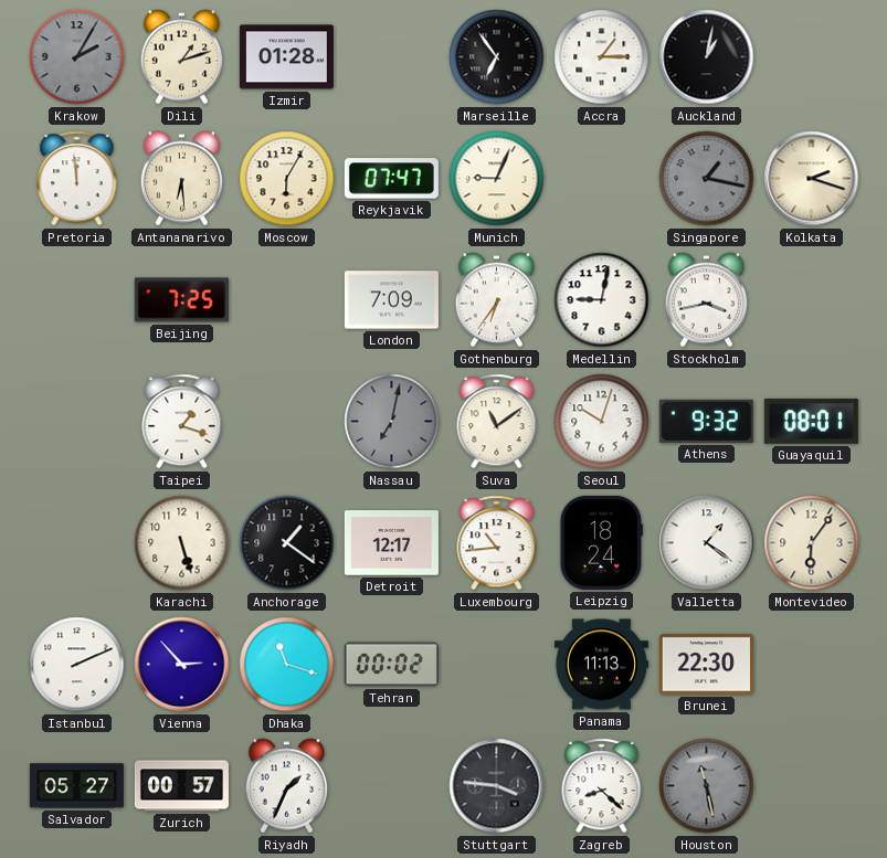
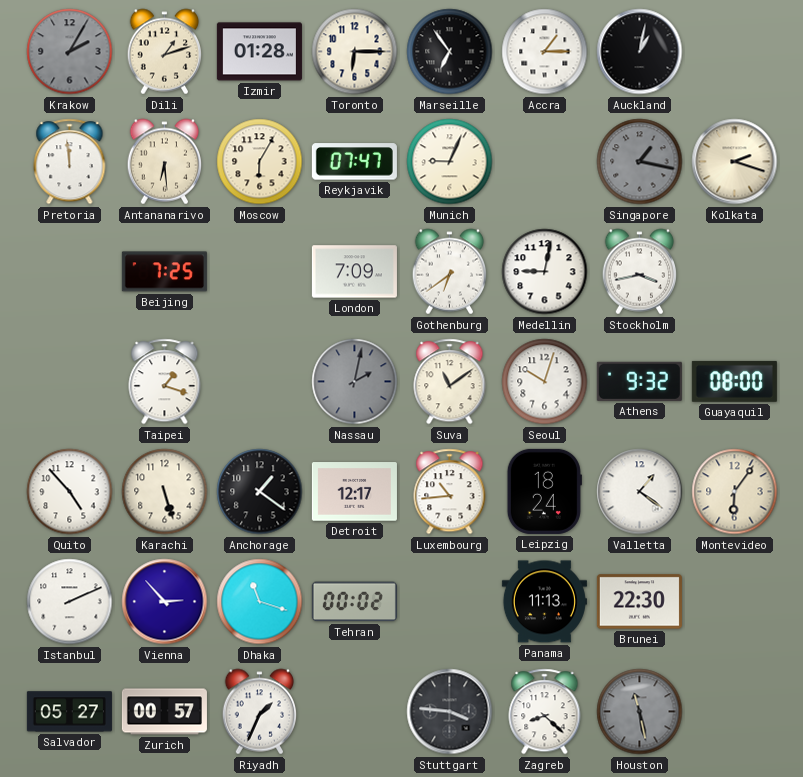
Toronto: none -> 6:15 (355, 52)
Gothenburg: 6:36 -> 6:39 (450, 272)
Nassau: 7:02 -> 2:02 (355, 382)
Guayaquil: 08:01 -> 08:00 (734, 381)
Quito: none -> 4:53 (70, 492)
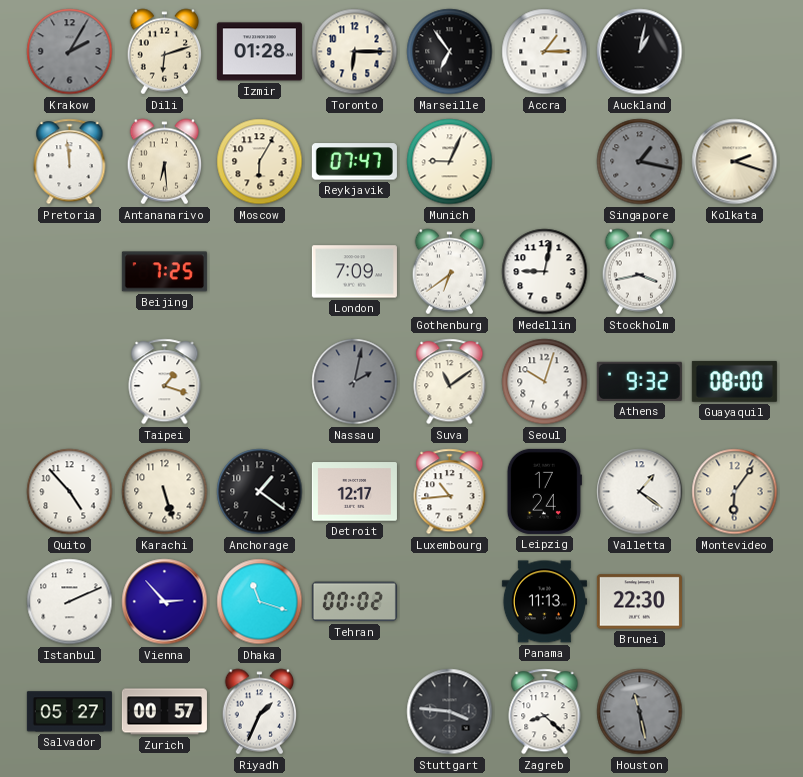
Dili: 1:12 -> 6:12 (165, 52)
Leipzig: 18:24 -> 17:24 (544, 491)
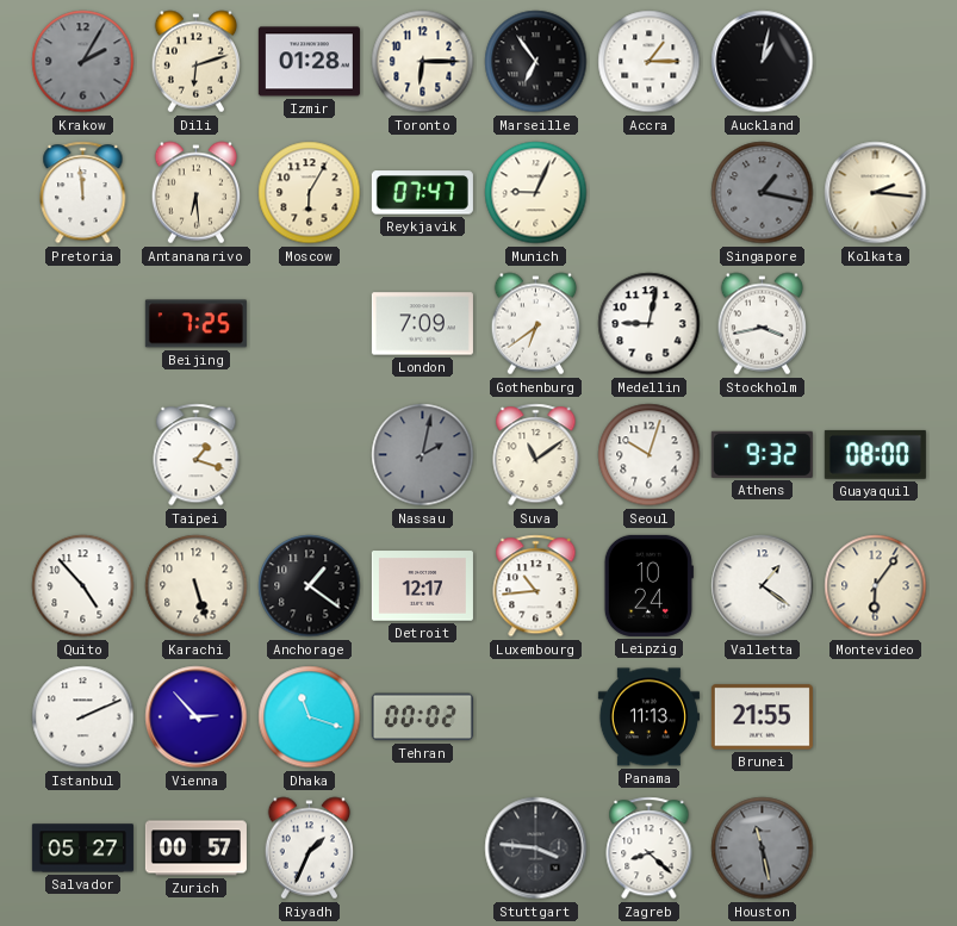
Kolkata: 2:18 -> 2:16 (876, 193)
Leipzig: 17:24 -> 10:24 (648, 585)
Brunei: 22:30 -> 21:55 (762, 717)
